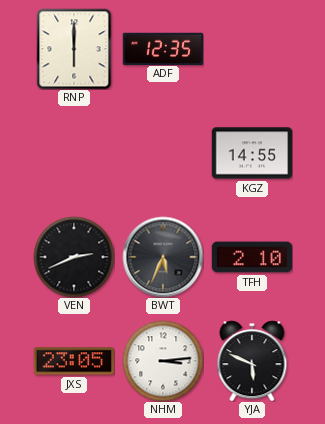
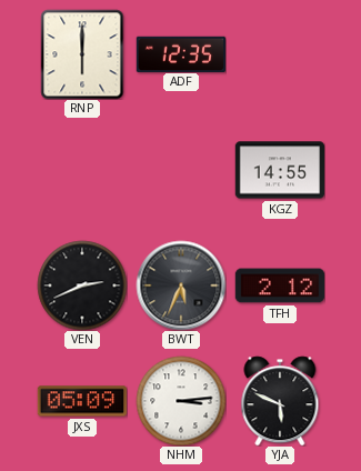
TFH: 2:10 -> 2:12 (280, 285)
JXS: 23:05 -> 05:09 (81, 401)
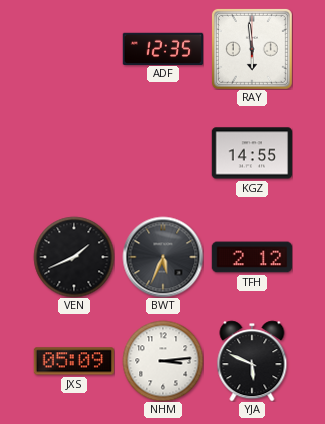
RNP: 6:00 -> none (82, 54)
RAY: none -> 5:59 (252, 49)
VEN: 2:41 -> 1:41 (74, 257)
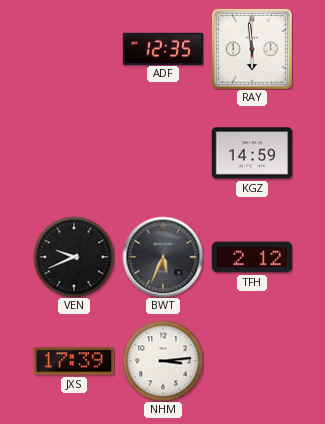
KGZ: 14:55 -> 14:59 (252, 153)
VEN: 1:41 -> 9:41 (74, 257)
JXS: 05:09 -> 17:39 (73, 361)
YJA: 5:49 -> none (252, 361)
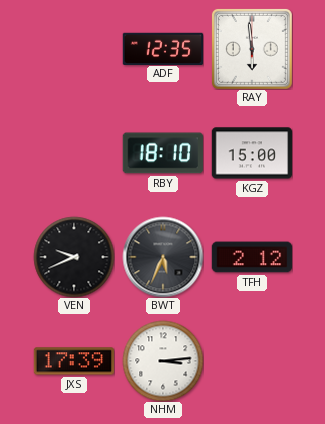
RBY: none -> 18:10 (162, 153)
KGZ: 14:59 -> 15:00 (252, 153)
